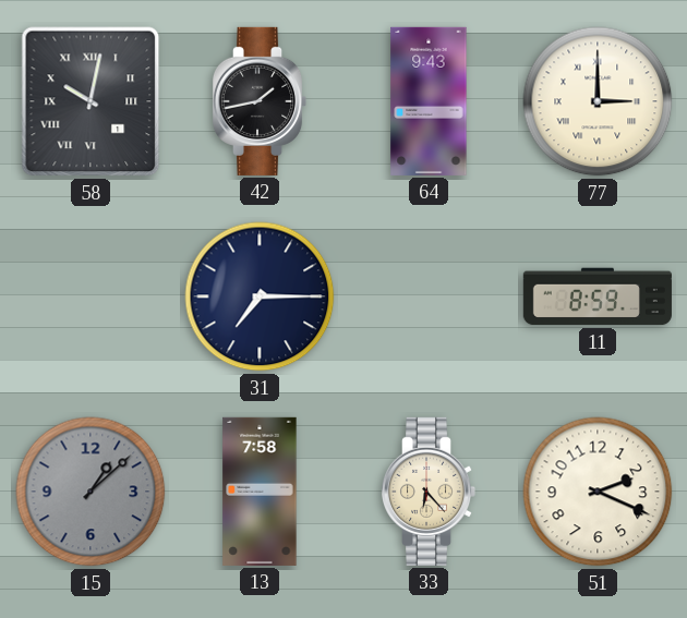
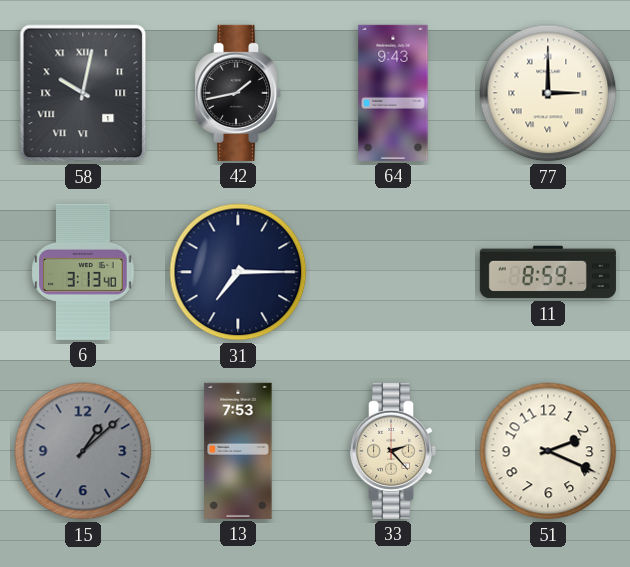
6: none -> 3:13 (83, 272)
13: 7:58 -> 7:53 (238, 451)
33: 6:23 -> 2:23 (393, 451)
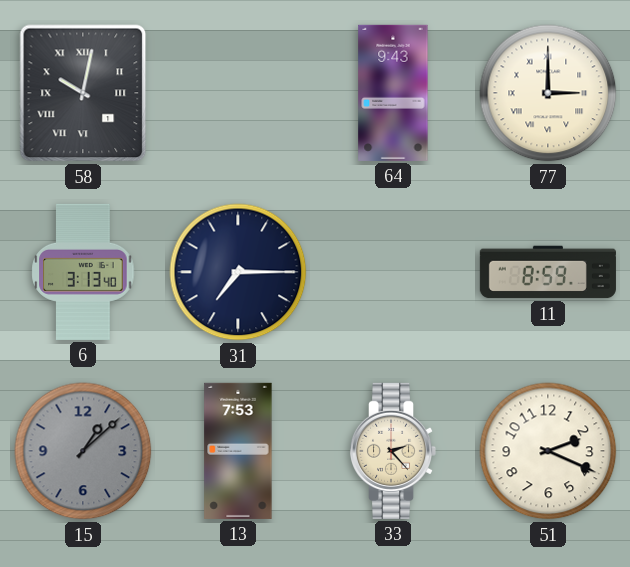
42: 1:43 -> none (238, 93)
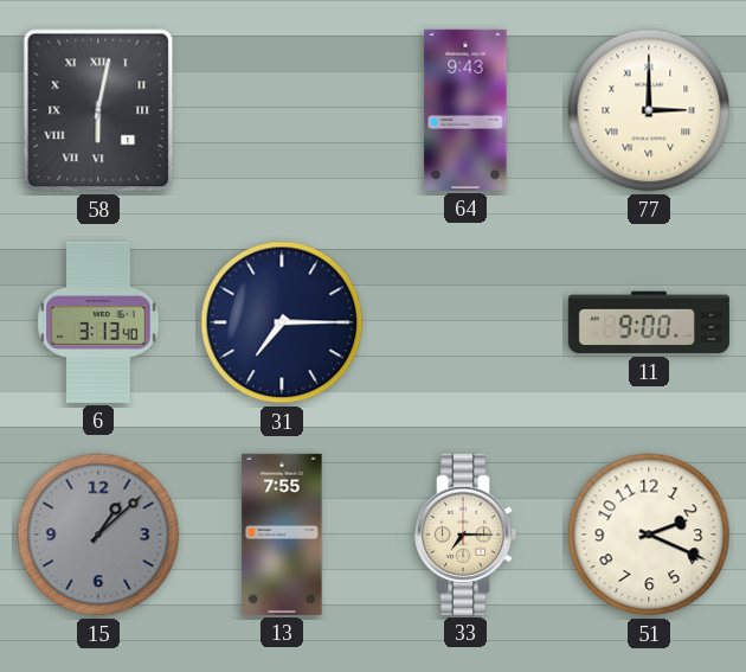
58: 10:02 -> 6:02 (98, 110)
11: 8:59 -> 9:00 (649, 322)
13: 7:53 -> 7:55 (282, 535)
33: 2:23 -> 7:15 (465, 535)
